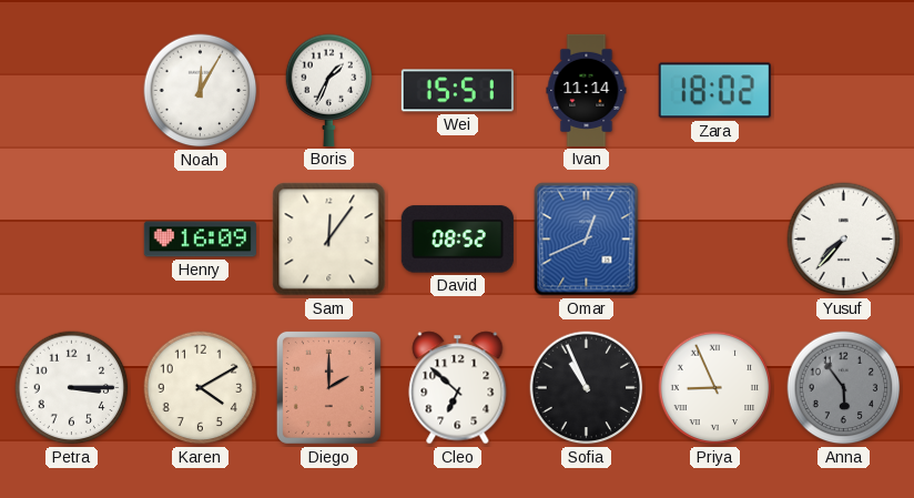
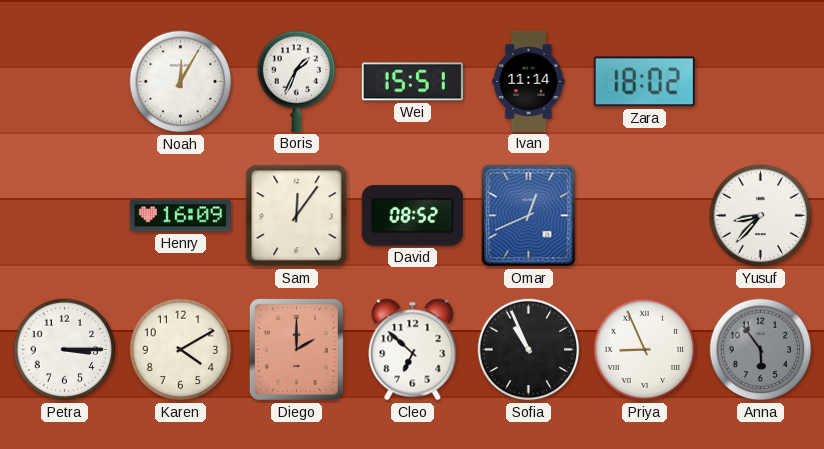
Yusuf: 7:37 -> 8:37 (761, 216)
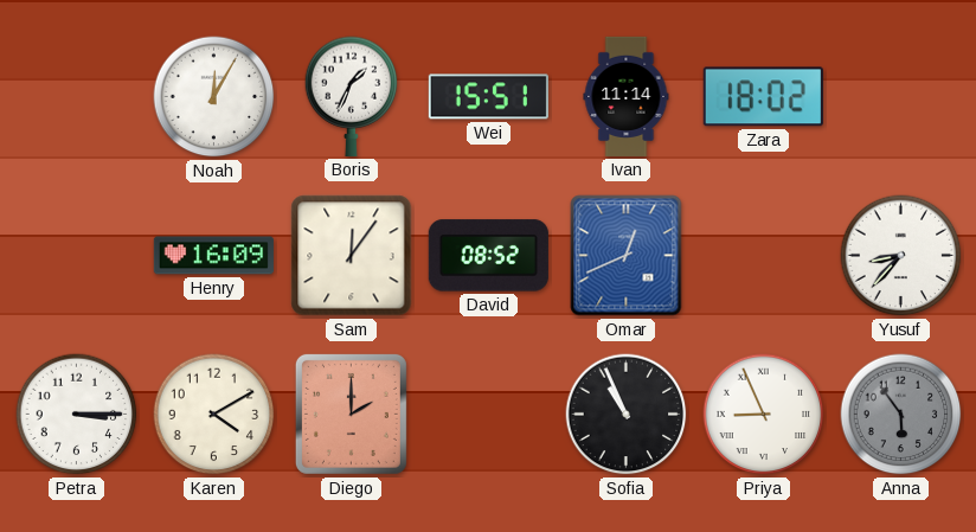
Cleo: 6:52 -> none (413, 350)
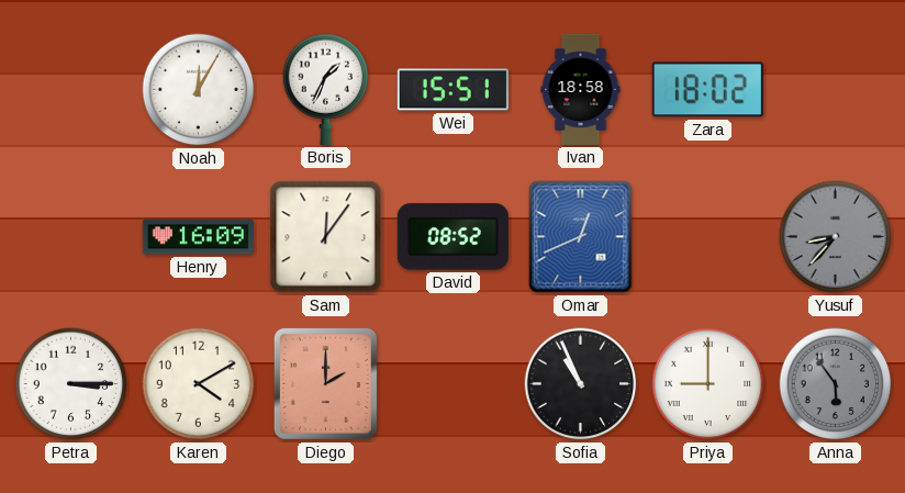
Ivan: 11:14 -> 18:58 (581, 89)
Yusuf dial: white -> grey (836, 237)
Priya: 8:56 -> 9:00 (708, 384)
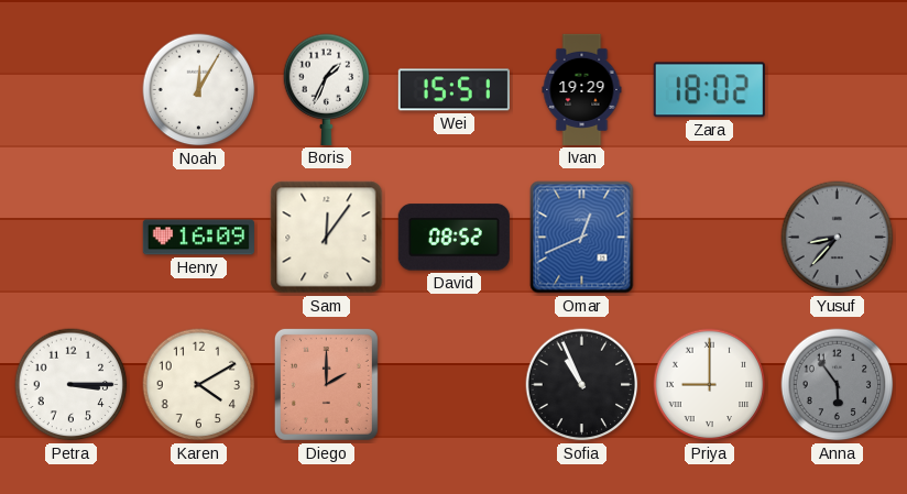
Ivan: 18:58 -> 19:29 (582, 89)
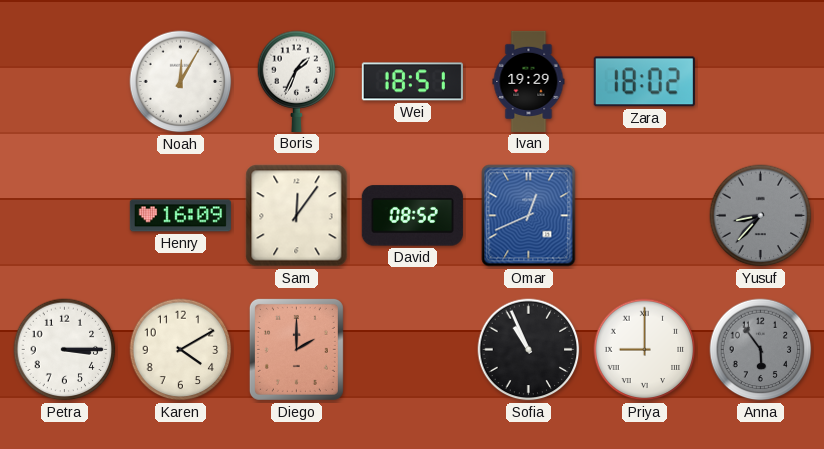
Wei: 15:51 -> 18:51 (412, 82)
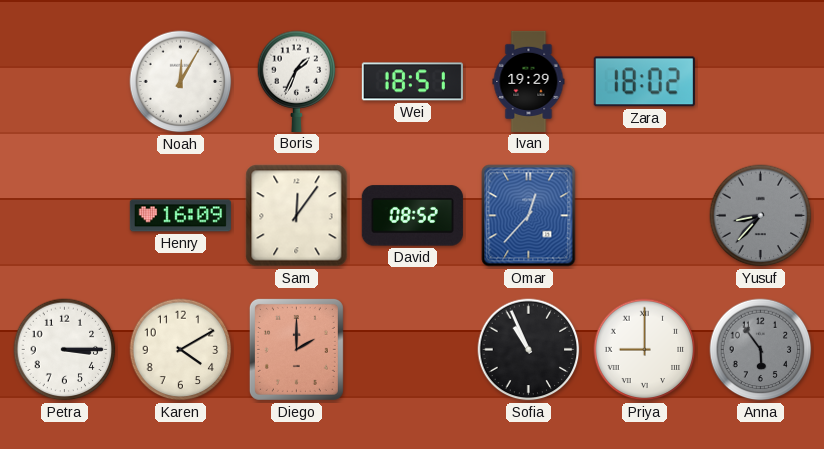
Omar: 12:41 -> 12:37 (529, 216)
